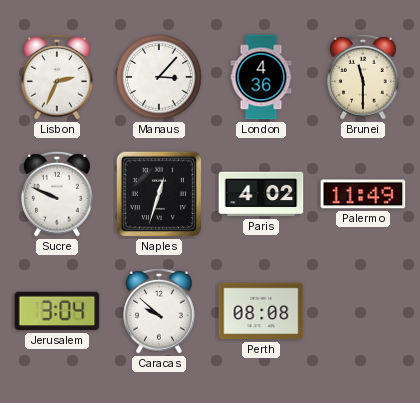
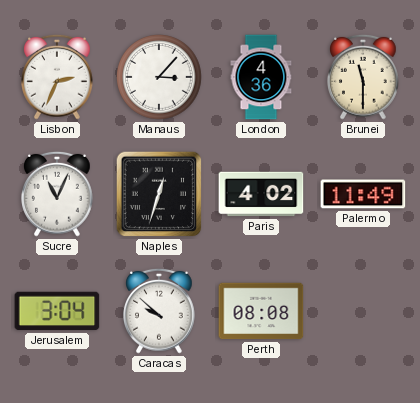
Sucre: 9:49 -> 11:04 (58, 194)
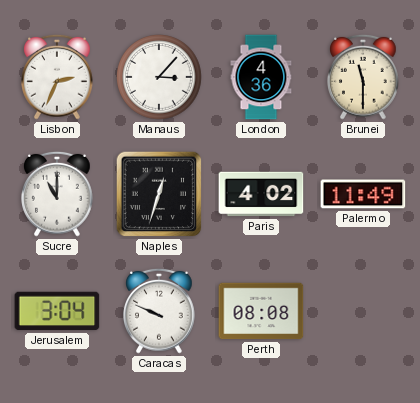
Sucre: 11:04 -> 11:00 (58, 194)
Caracas: 9:52 -> 9:49 (160, 311)
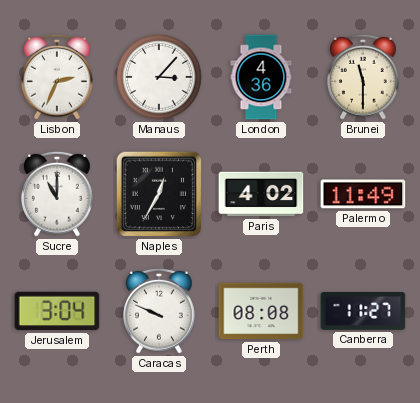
Naples: 12:33 -> 12:35 (159, 194)
Canberra: none -> 11:27 (363, 311)
